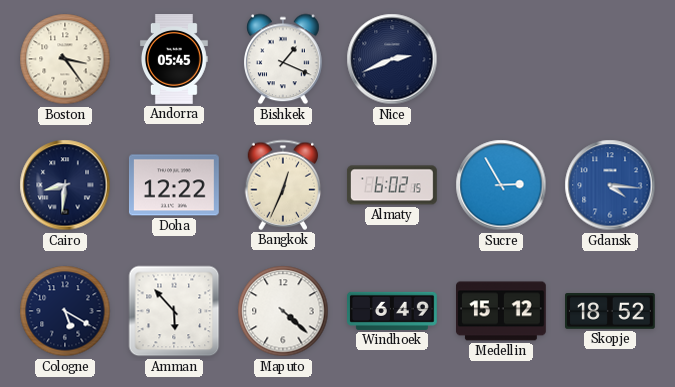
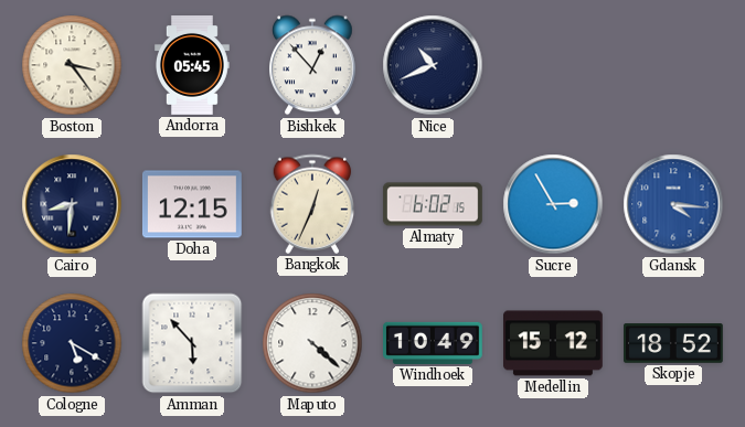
Bishkek: 1:19 -> 12:53 (313, 65)
Nice: 2:41 -> 10:41 (433, 65)
Doha: 12:22 -> 12:15 (192, 204)
Windhoek: 6:49 -> 10:49 (434, 343)
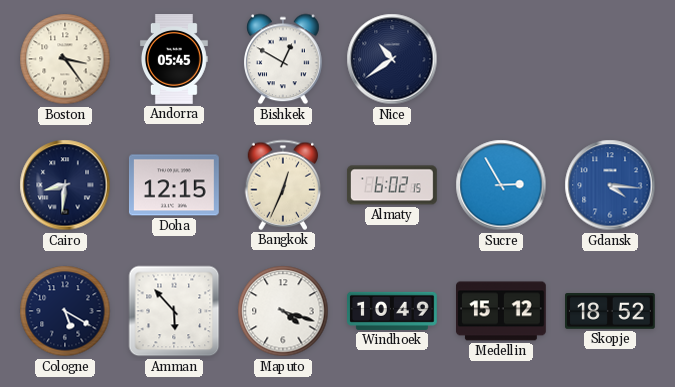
Bishkek: 12:53 -> 12:50 (284, 59)
Nice: 10:41 -> 10:39 (392, 59)
Maputo: 4:22 -> 4:18 (283, 311)
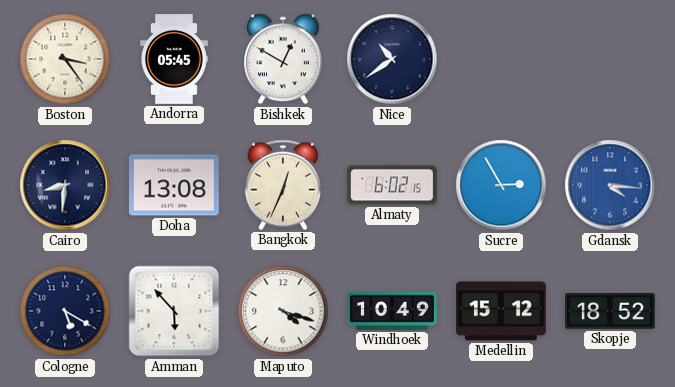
Doha: 12:15 -> 13:08 (174, 185)
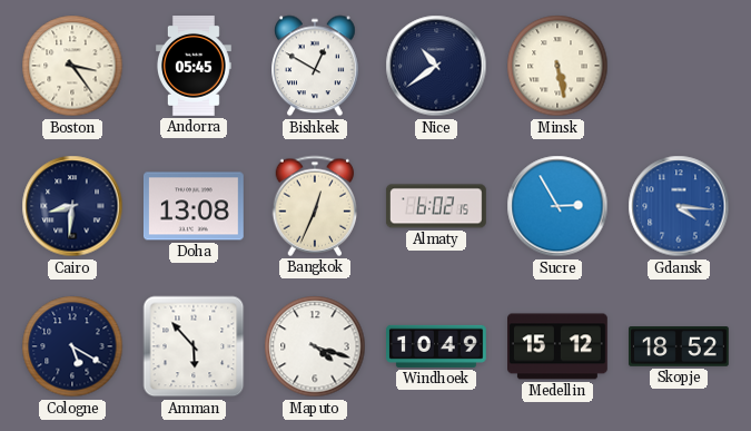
Minsk: none -> 5:28 (557, 66)
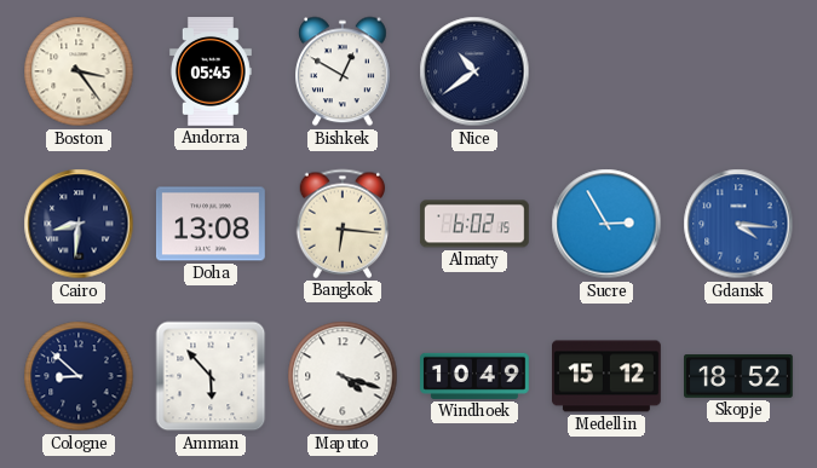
Minsk: 5:28 -> none (557, 66)
Bangkok: 12:34 -> 6:16 (343, 224)
Cologne: 5:20 -> 8:52 (79, 376)
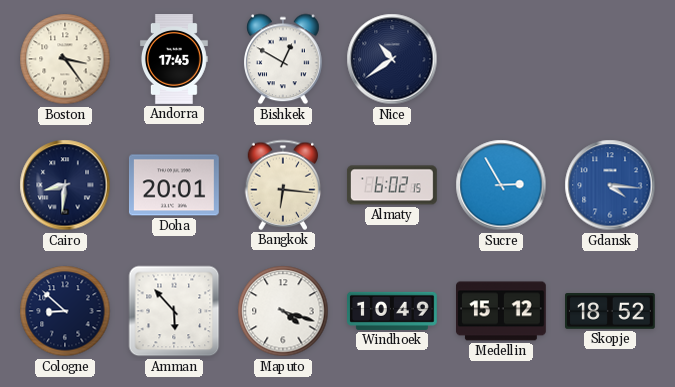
Andorra: 05:45 -> 17:45 (174, 60)
Doha: 13:08 -> 20:01 (174, 185)
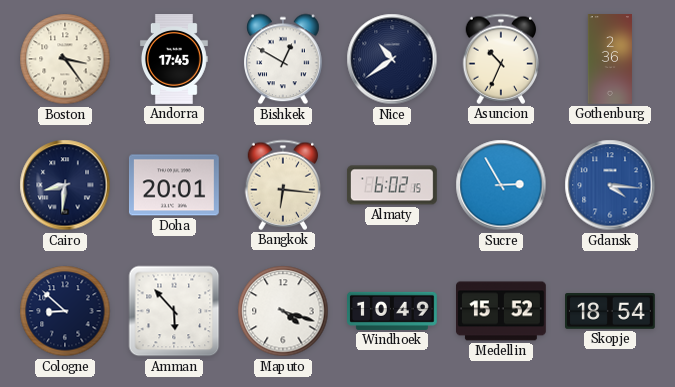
Asuncion: none -> 10:34 (501, 59)
Gothenburg: none -> 2:36 (610, 60)
Medellin: 15:12 -> 15:52 (502, 311)
Skopje: 18:52 -> 18:54 (611, 312)
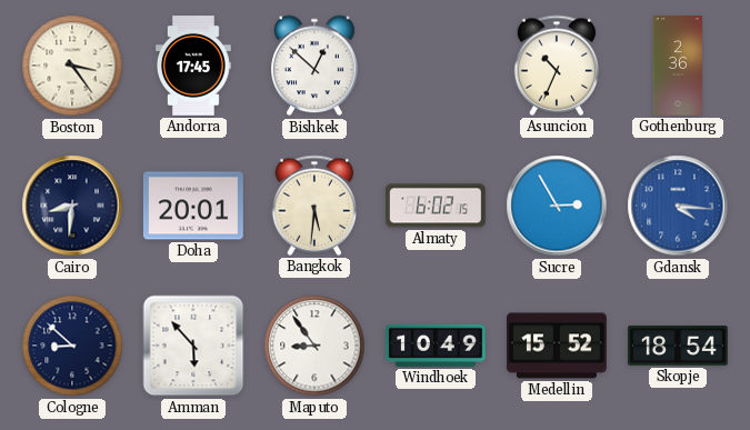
Bishkek: 12:50 -> 12:52 (316, 66)
Nice: 10:39 -> none (392, 59)
Bangkok: 6:16 -> 5:31 (314, 206)
Maputo: 4:18 -> 8:54 (314, 346)
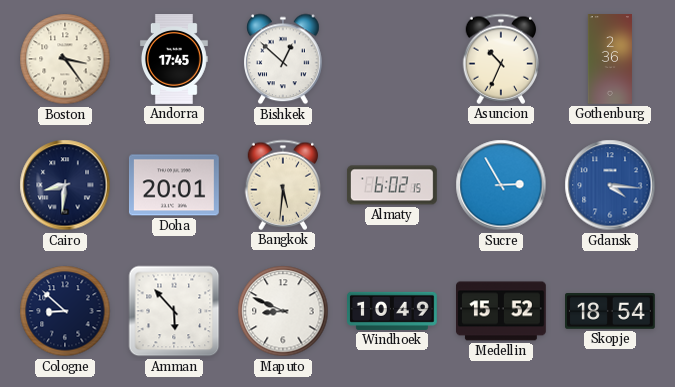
Maputo: 8:54 -> 8:49 (283, 311)
